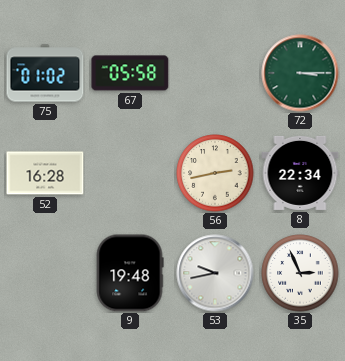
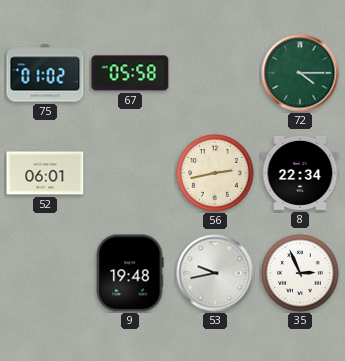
72: 3:15 -> 4:15 (300, 73)
52: 16:28 -> 06:01 (45, 173)
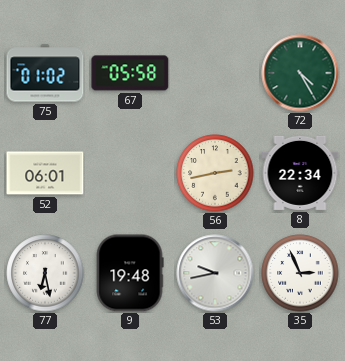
72: 4:15 -> 4:25 (300, 73)
77: none -> 6:28 (45, 273)
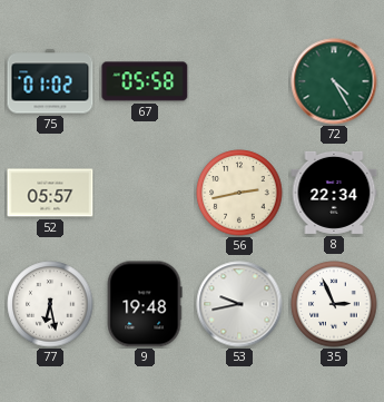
52: 06:01 -> 05:57 (50, 193)
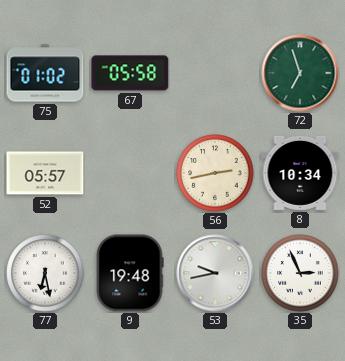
72: 4:25 -> 6:57 (300, 73)
8: 22:34 -> 10:34 (300, 173)
